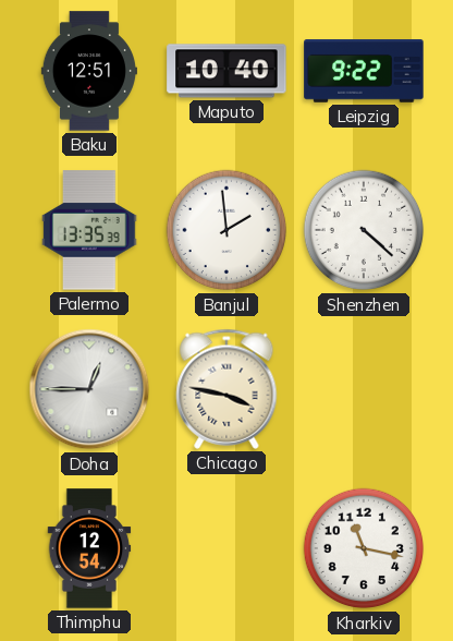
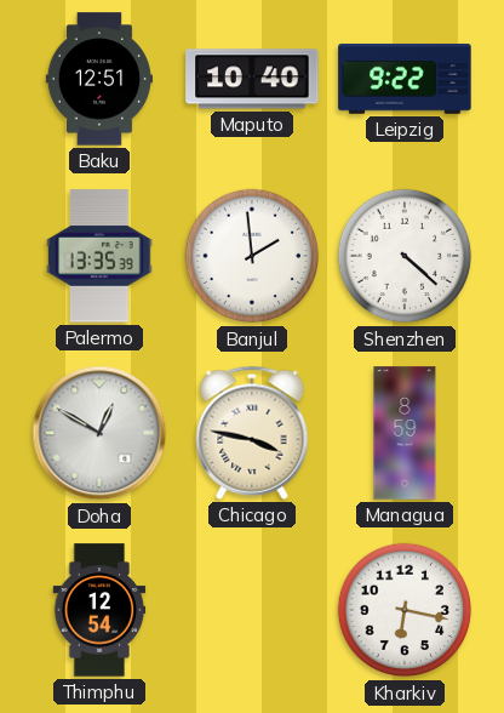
Doha: 12:45 -> 12:50 (99, 433)
Managua: none -> 8:59 (405, 433)
Kharkiv: 11:17 -> 6:17 (405, 610)
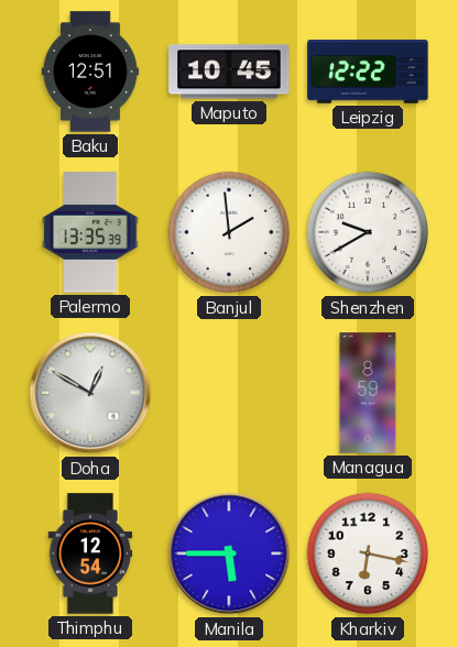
Maputo: 10:40 -> 10:45 (229, 72)
Leipzig: 9:22 -> 12:22 (368, 73)
Shenzhen: 4:22 -> 9:40 (368, 232)
Chicago: 3:47 -> none (252, 433)
Manila: none -> 5:45 (229, 553)
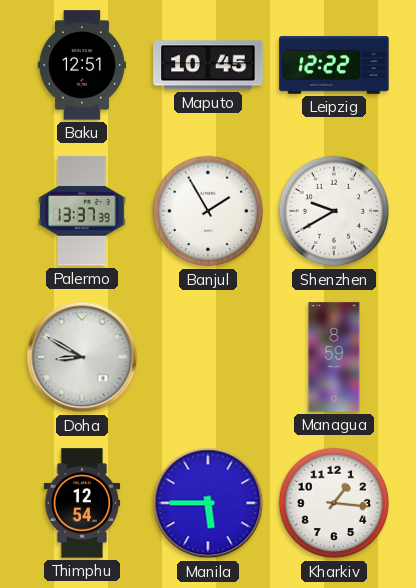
Palermo: 13:35 -> 13:37 (82, 211)
Banjul: 1:59 -> 1:55 (208, 211)
Doha: 12:50 -> 8:50 (82, 357)
Kharkiv: 6:17 -> 1:16 (334, 503)
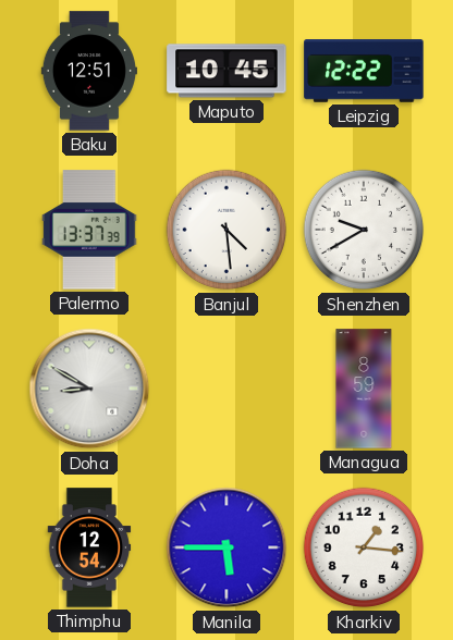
Banjul: 1:55 -> 4:29 (226, 230)
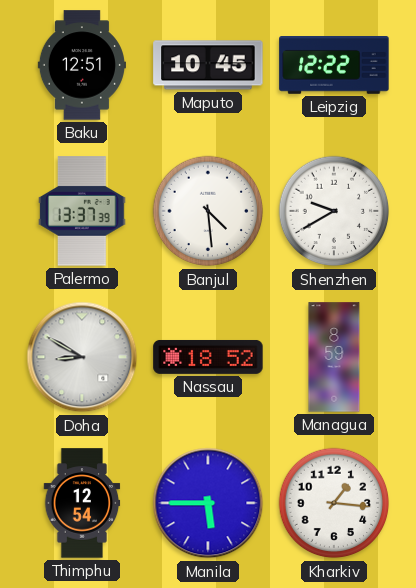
Nassau: none -> 18:52 (208, 357)
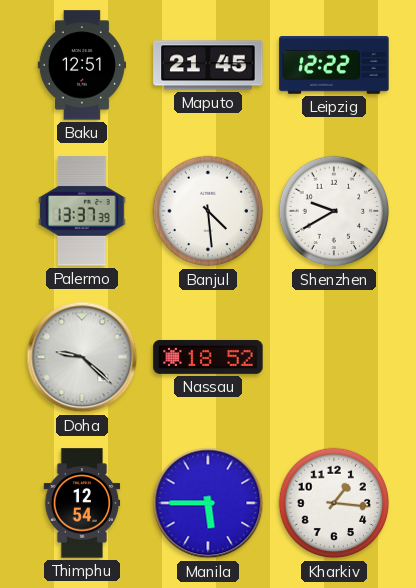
Maputo: 10:45 -> 21:45 (208, 65)
Doha: 8:50 -> 9:22 (82, 357)
Managua: 8:59 -> none (334, 357)
